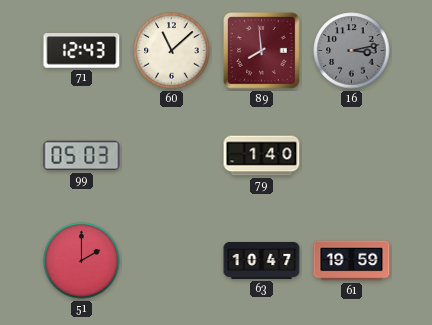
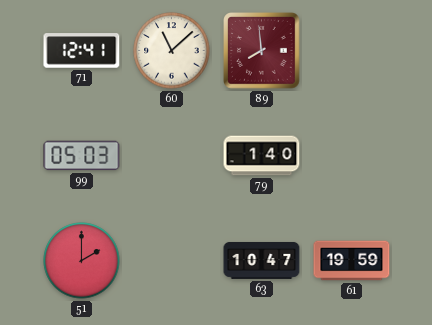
71: 12:43 -> 12:41 (82, 51)
16: 3:13 -> none (352, 51)
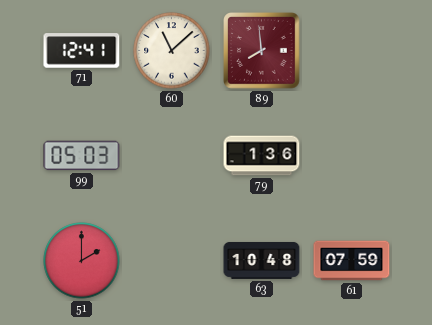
79: 1:40 -> 1:36 (262, 156)
63: 10:47 -> 10:48 (262, 260)
61: 19:59 -> 07:59 (352, 261)
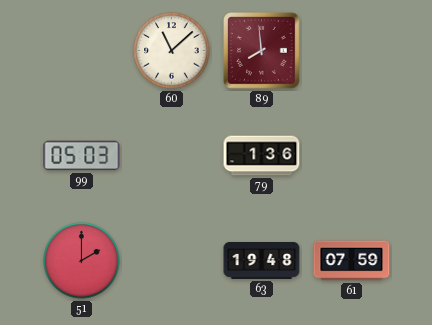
71: 12:41 -> none (82, 51)
63: 10:48 -> 19:48 (262, 260)
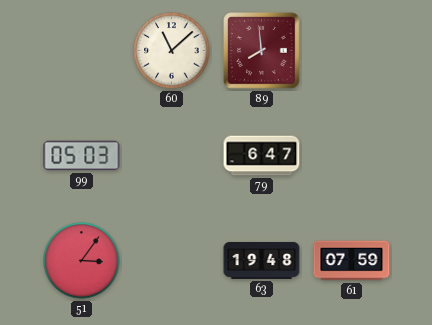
79: 1:36 -> 6:47 (262, 156)
51: 2:00 -> 3:06 (82, 261)
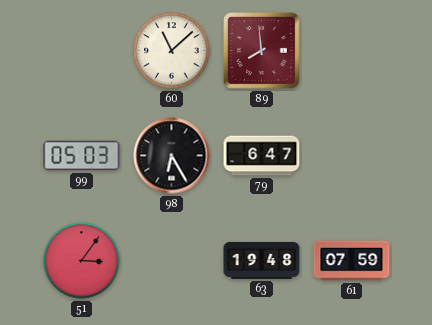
98: none -> 6:25 (172, 156)
